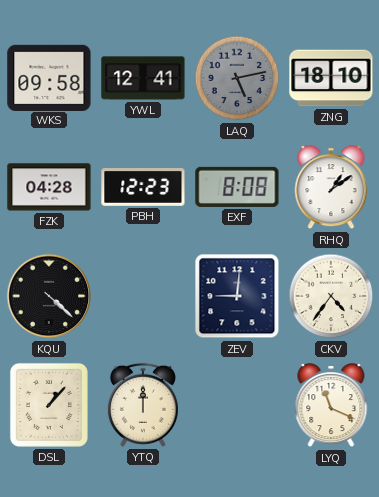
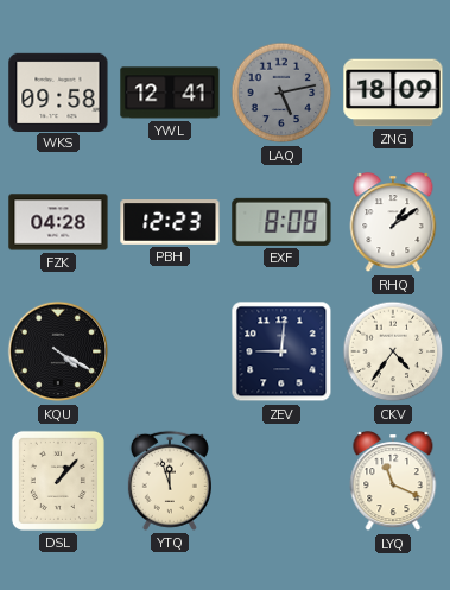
ZNG: 18:10 -> 18:09 (393, 93)
KQU: 4:22 -> 4:20 (58, 351)
YTQ: 12:00 -> 11:57 (170, 481)
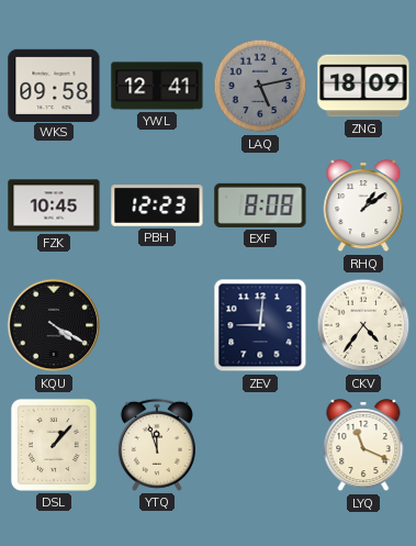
FZK: 04:28 -> 10:45 (54, 205)
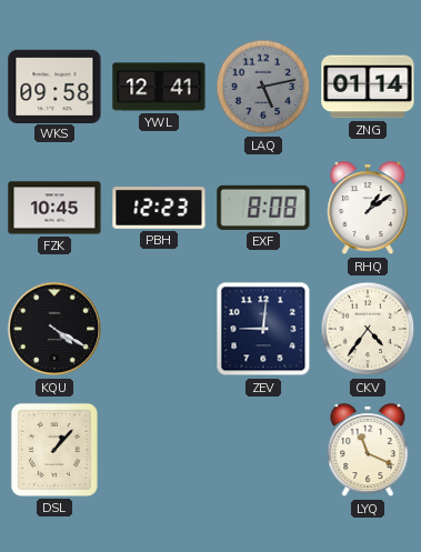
ZNG: 18:09 -> 01:14 (368, 87)
YTQ: 11:57 -> none (157, 445)
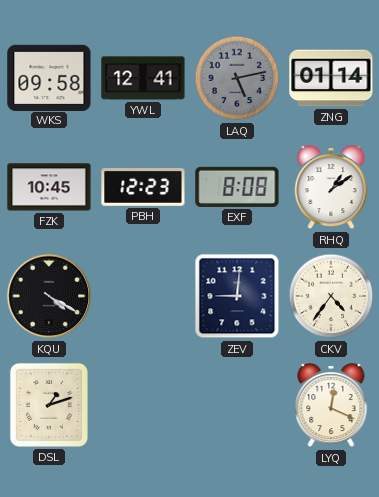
DSL: 1:07 -> 1:12 (49, 405)
LYQ: 11:19 -> 12:19 (331, 406)
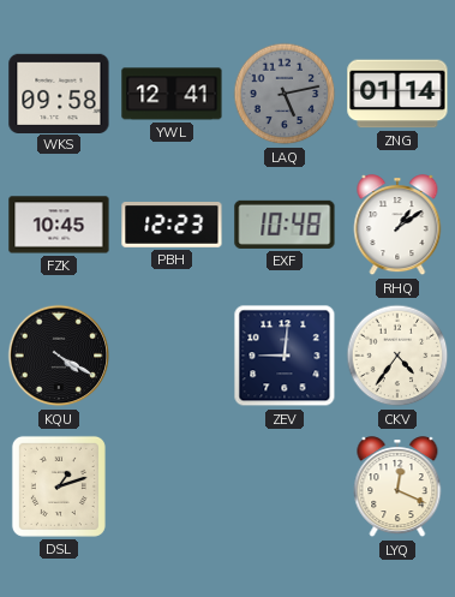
EXF: 8:08 -> 10:48 (285, 225)
